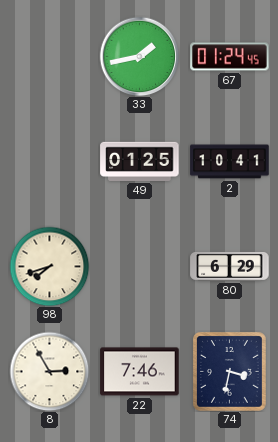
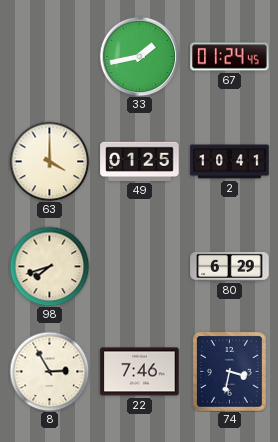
63: none -> 4:00 (49, 161)
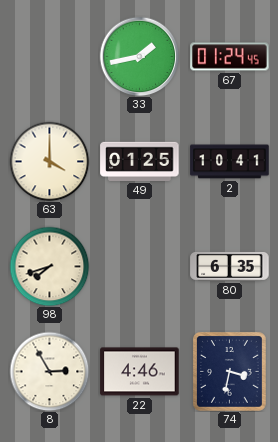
80: 6:29 -> 6:35 (230, 266)
22: 7:46 -> 4:46 (140, 372)
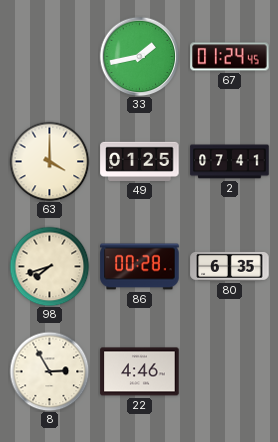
2: 10:41 -> 07:41 (230, 162)
86: none -> 00:28 (140, 267)
74: 3:32 -> none (230, 372)
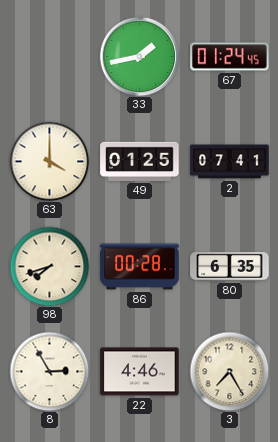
3: none -> 7:25 (229, 371)
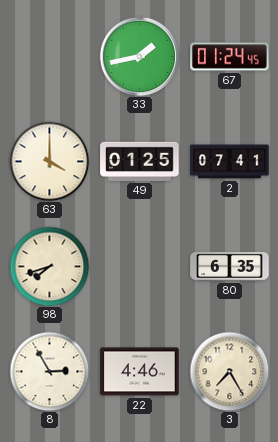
86: 00:28 -> none (140, 267)
